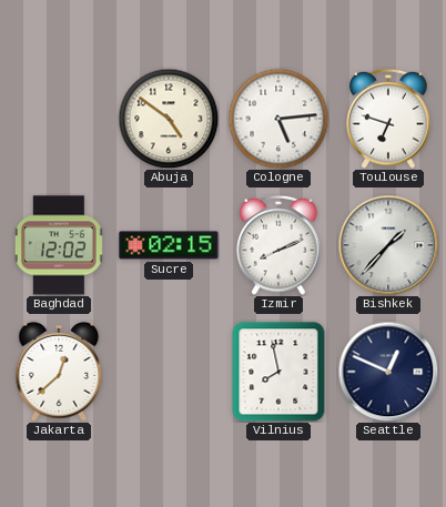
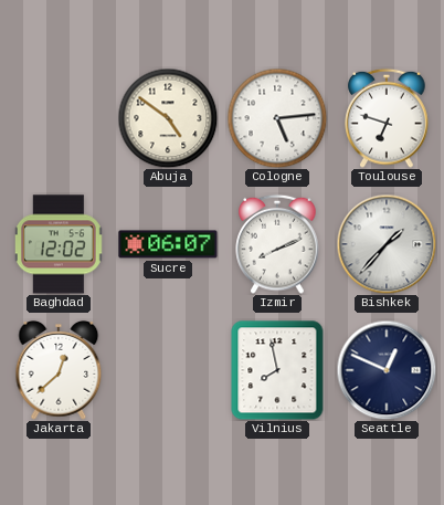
Sucre: 02:15 -> 06:07 (168, 244)
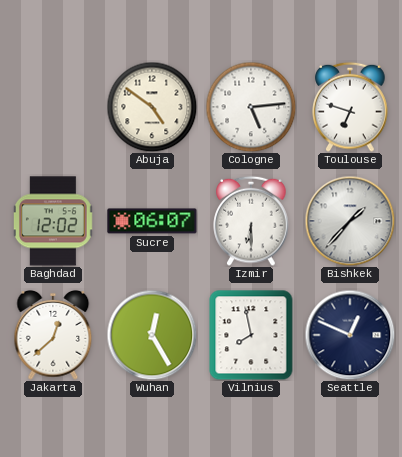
Izmir: 8:11 -> 6:30 (251, 221)
Wuhan: none -> 12:25 (152, 335)
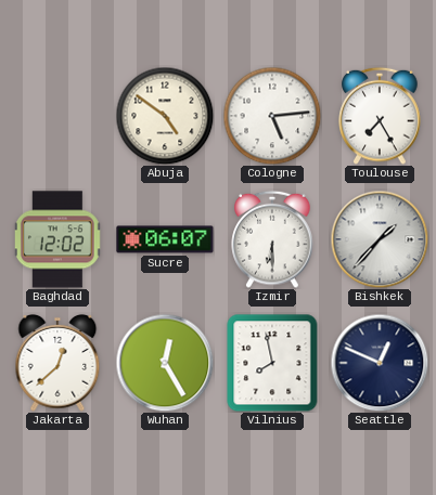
Toulouse: 6:48 -> 7:25 (380, 116)
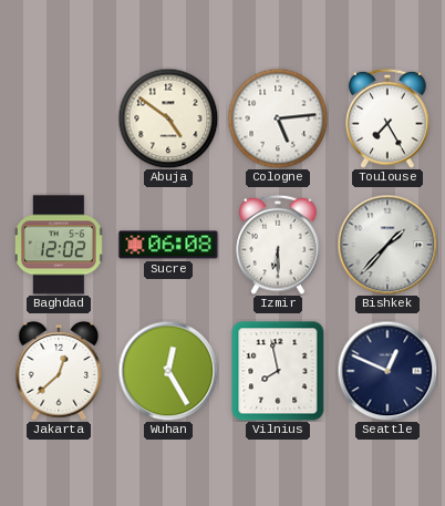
Sucre: 06:07 -> 06:08 (168, 245)
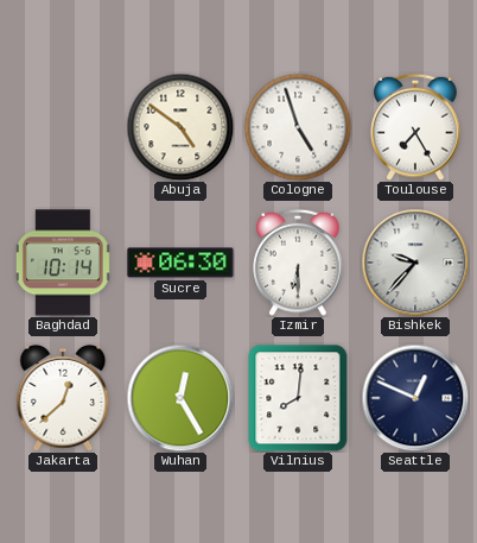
Cologne: 5:14 -> 4:57 (298, 127)
Baghdad: 12:02 -> 10:14 (63, 263)
Sucre: 06:08 -> 06:30 (180, 263)
Bishkek: 1:37 -> 9:37 (415, 263)
Vilnius: 7:58 -> 8:01 (298, 398)
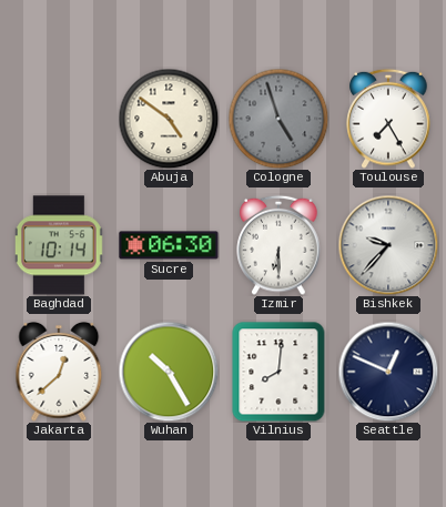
Cologne dial: white -> grey (278, 119)
Wuhan: 12:25 -> 10:25 (169, 372)
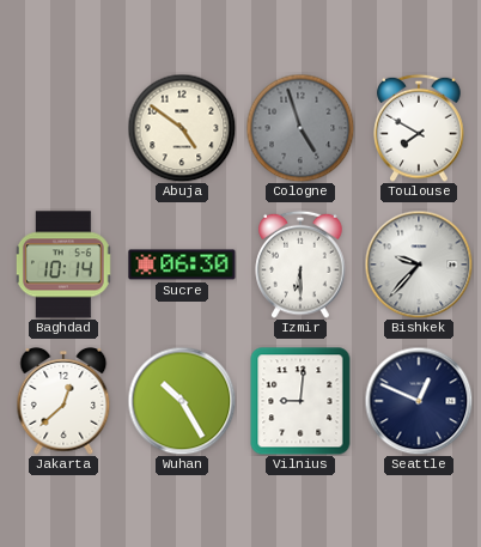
Toulouse: 7:25 -> 7:50 (419, 128)
Vilnius: 8:01 -> 9:01 (300, 401)
